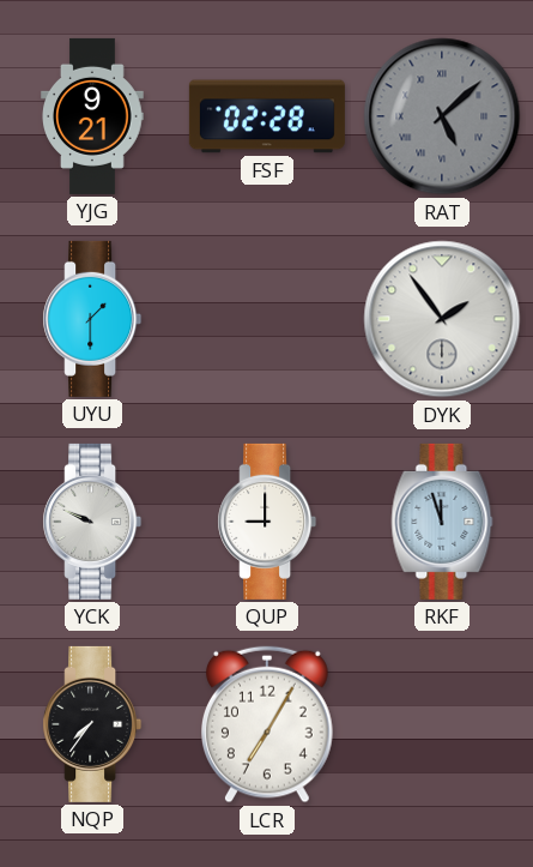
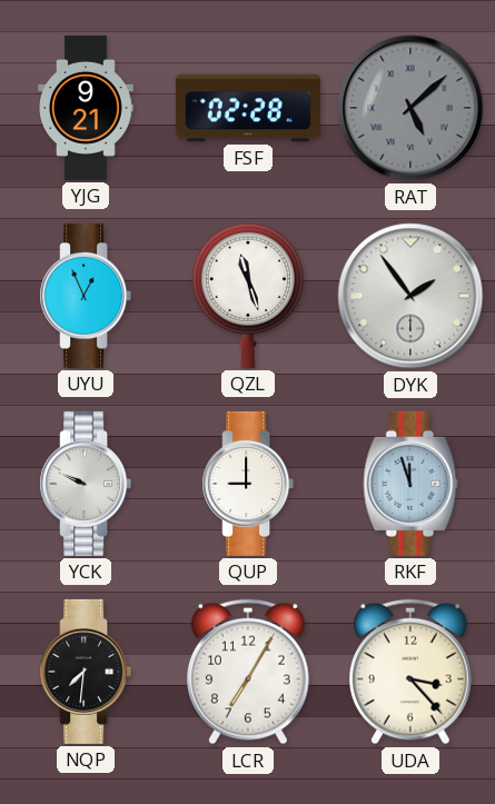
UYU: 1:30 -> 12:56 (86, 296)
QZL: none -> 11:27 (248, 296)
NQP: 7:36 -> 7:31 (86, 672)
UDA: none -> 3:23 (412, 672)
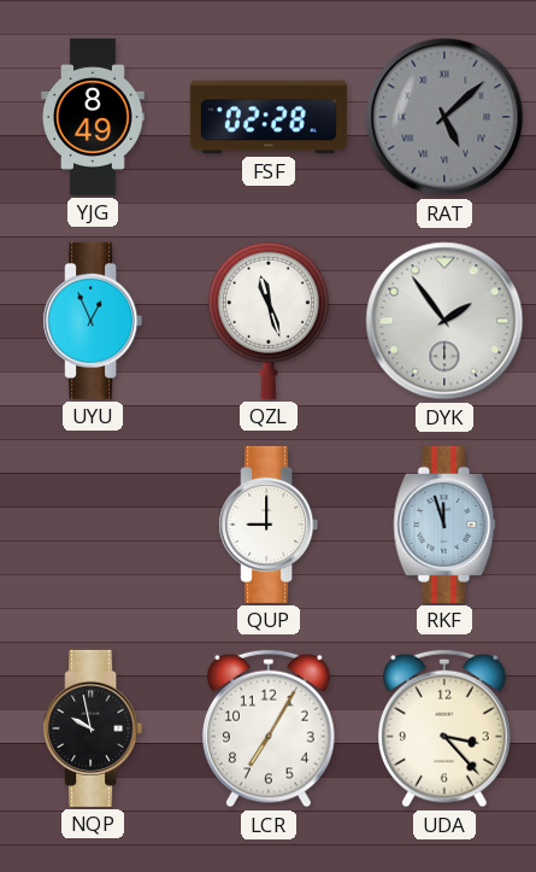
YJG: 9:21 -> 8:49 (93, 117)
YCK: 9:49 -> none (86, 484)
NQP: 7:31 -> 9:58 (93, 728)
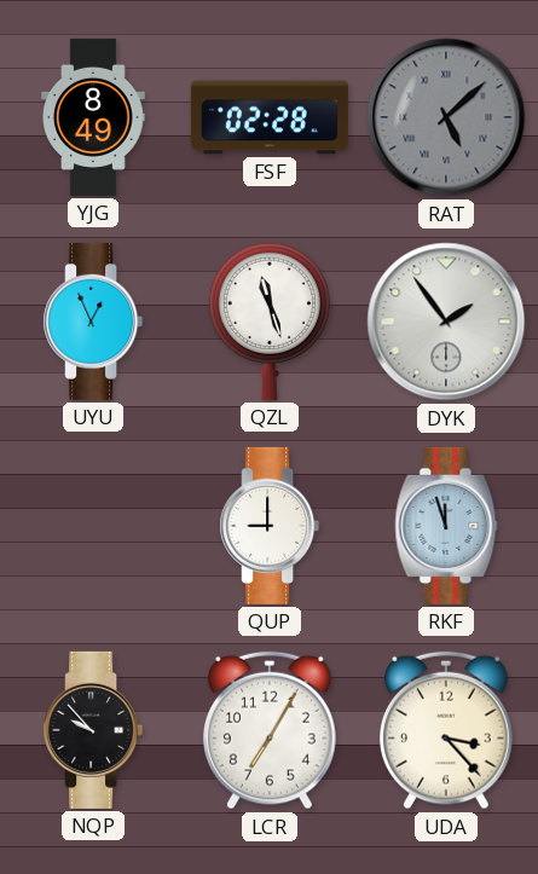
NQP: 9:58 -> 9:53 (93, 730)
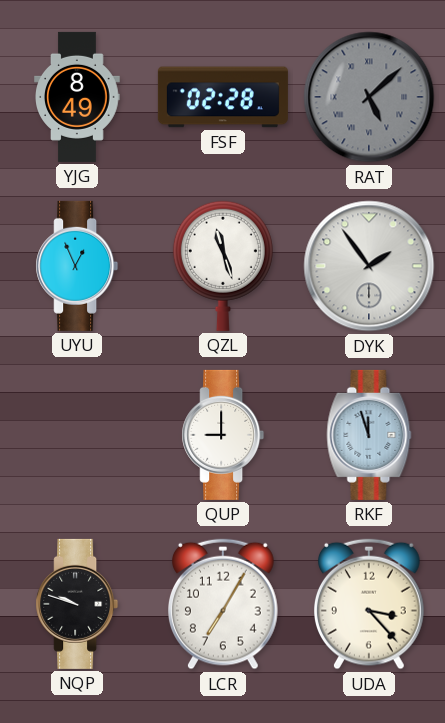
NQP: 9:53 -> 9:48 (77, 604)
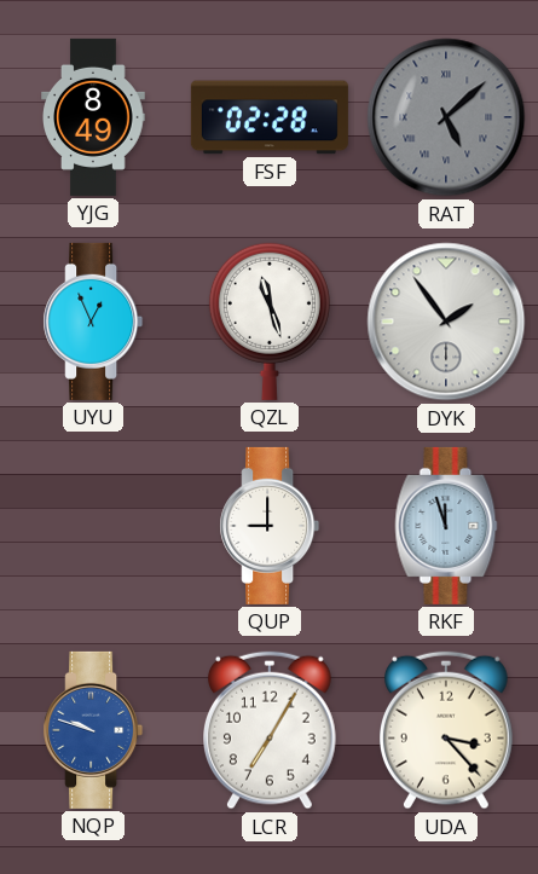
NQP dial: black -> blue (93, 730)
